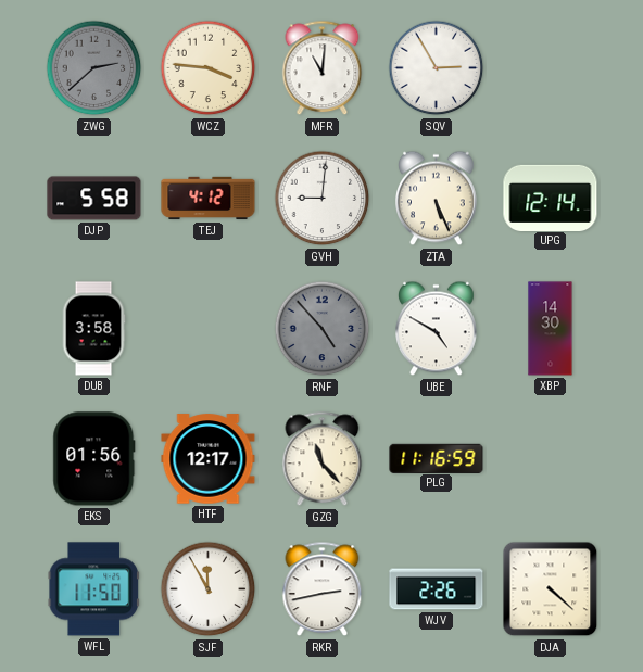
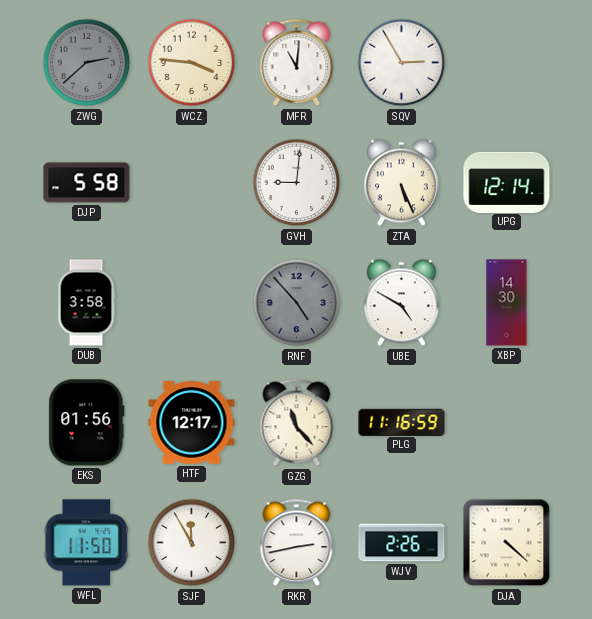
TEJ: 4:12 -> none (209, 199)
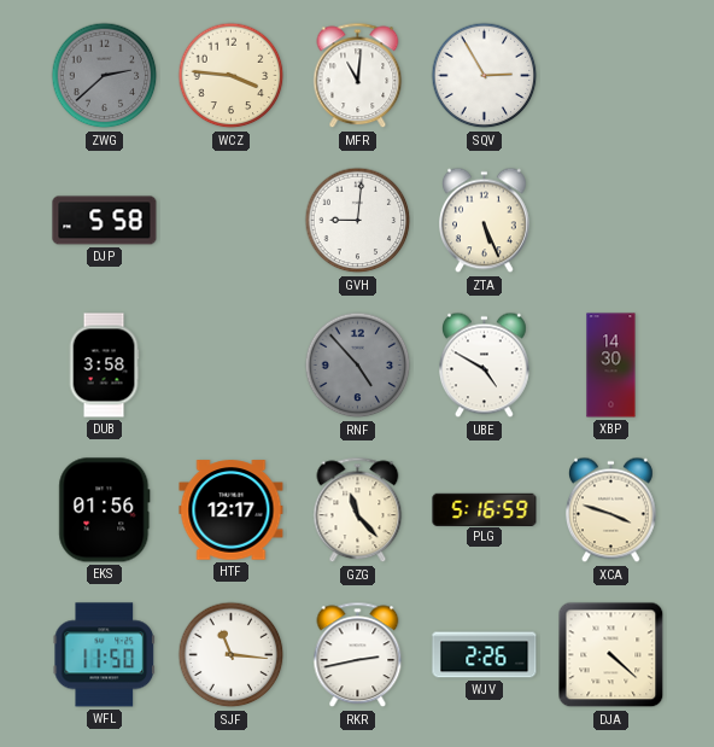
UPG: 12:14 -> none (507, 182)
PLG: 11:16 -> 5:16 (485, 509)
XCA: none -> 3:48 (611, 510)
SJF: 11:55 -> 11:16 (232, 655)
